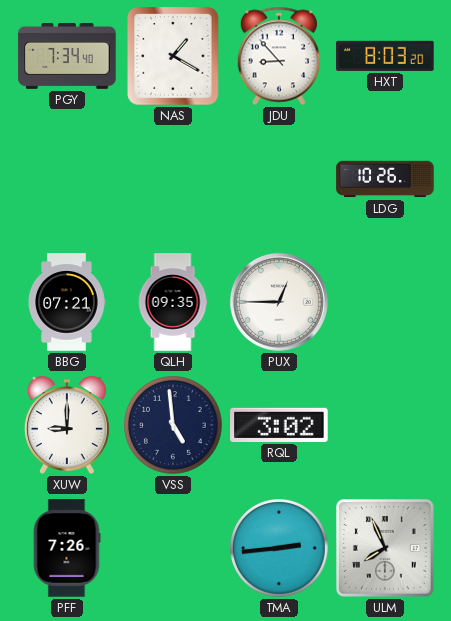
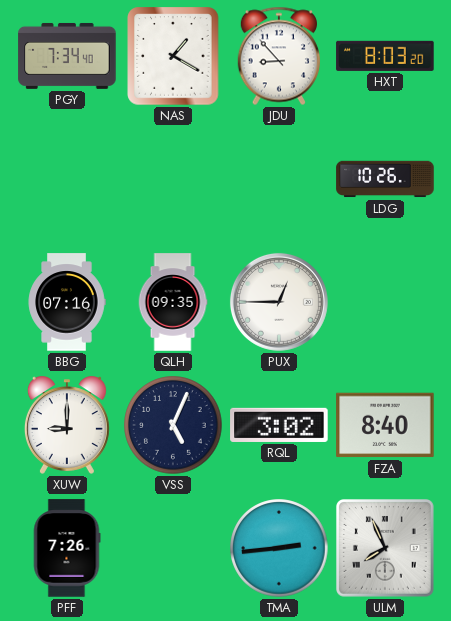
BBG: 07:21 -> 07:16 (67, 302)
VSS: 4:59 -> 5:04 (173, 425)
FZA: none -> 8:40 (385, 425)
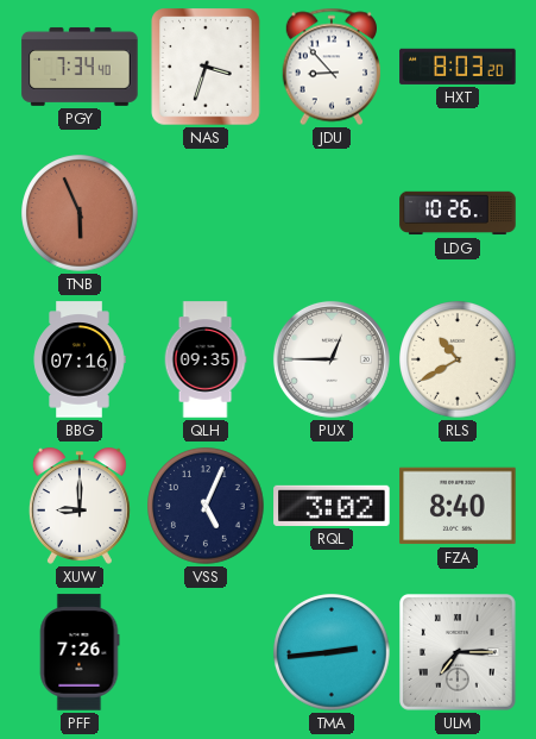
NAS: 1:20 -> 3:33 (206, 67)
TNB: none -> 5:56 (80, 213)
RLS: none -> 10:40 (458, 359)
ULM: 7:56 -> 7:15 (459, 653)
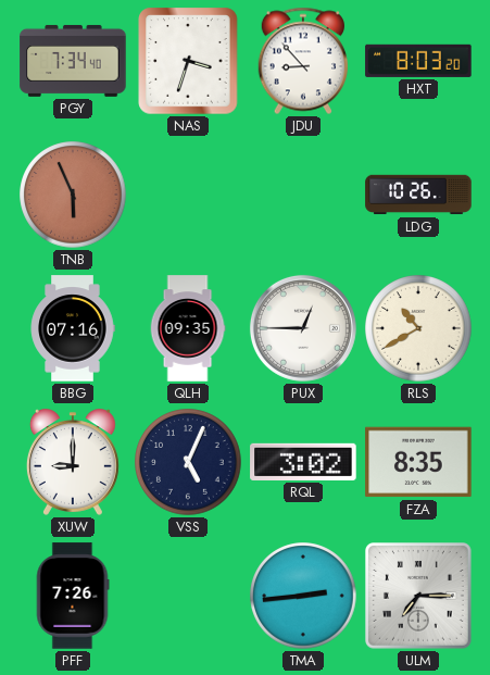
FZA: 8:40 -> 8:35 (418, 462)
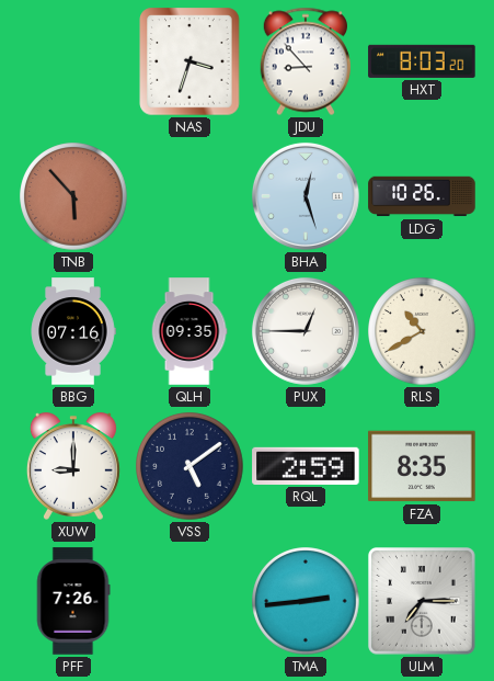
PGY: 7:34 -> none (73, 61)
TNB: 5:56 -> 5:53 (73, 196)
BHA: none -> 12:27 (306, 196)
VSS: 5:04 -> 5:09 (189, 466)
RQL: 3:02 -> 2:59 (306, 466)
